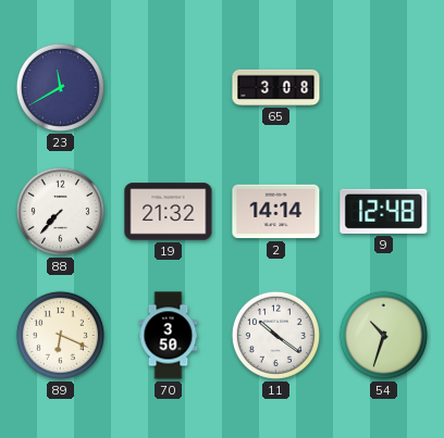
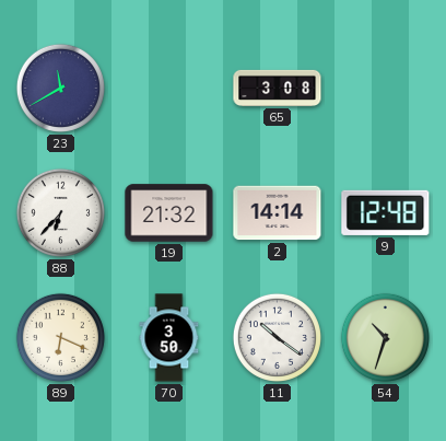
88: 7:37 -> 6:37 (60, 212)
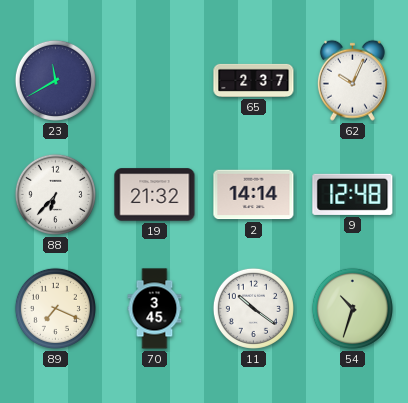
65: 3:08 -> 2:37 (254, 80)
62: none -> 10:04 (352, 80)
89: 6:19 -> 7:19 (55, 308)
70: 3:50 -> 3:45 (155, 309)
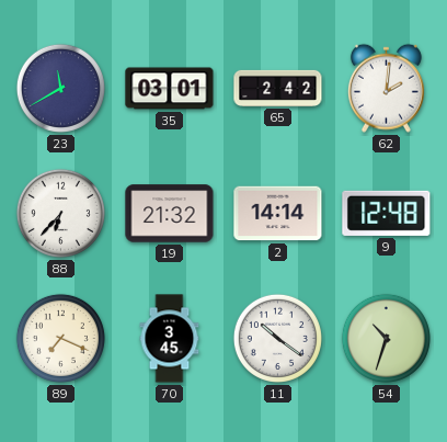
35: none -> 03:01 (170, 89)
65: 2:37 -> 2:42 (278, 88)
62: 10:04 -> 2:01 (386, 88)
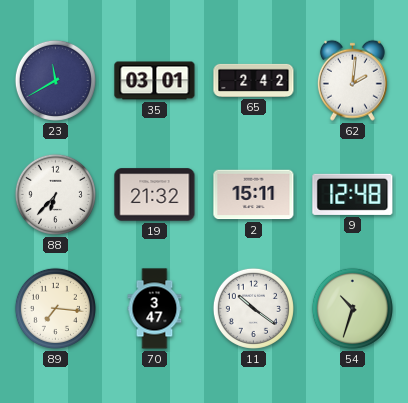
2: 14:14 -> 15:11 (254, 195)
89: 7:19 -> 7:16 (55, 308)
70: 3:45 -> 3:47 (155, 309)
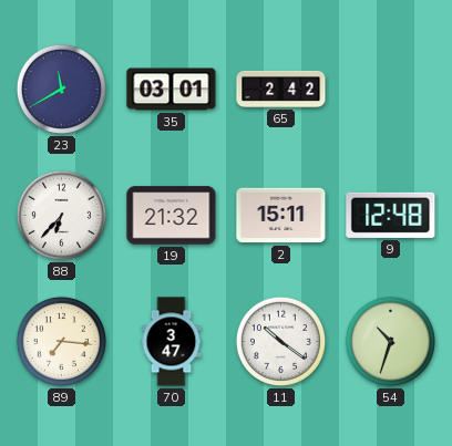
62: 2:01 -> none (352, 80)
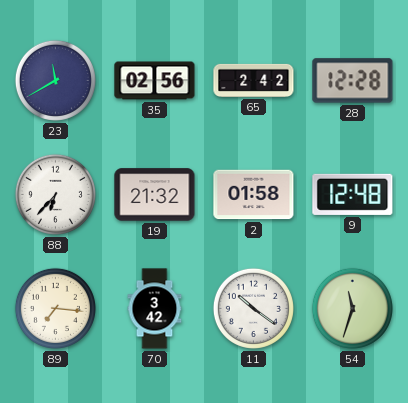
35: 03:01 -> 02:56 (155, 81)
28: none -> 12:28 (353, 81)
2: 15:11 -> 01:58 (254, 195)
70: 3:47 -> 3:42 (155, 309)
54: 10:33 -> 11:33 (352, 308)
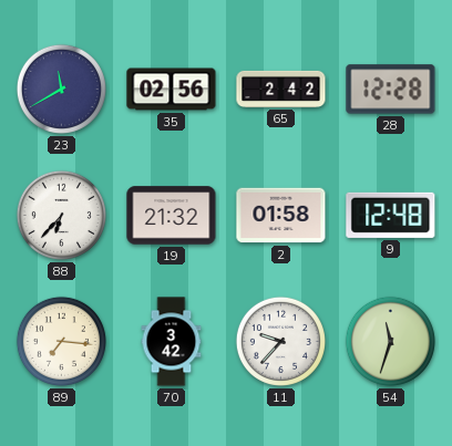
11: 10:21 -> 9:37 (280, 341)
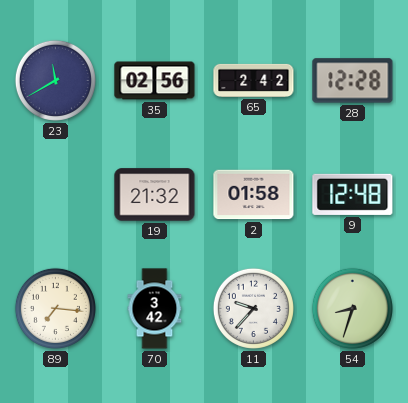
88: 6:37 -> none (61, 215)
54: 11:33 -> 8:33 (352, 308)
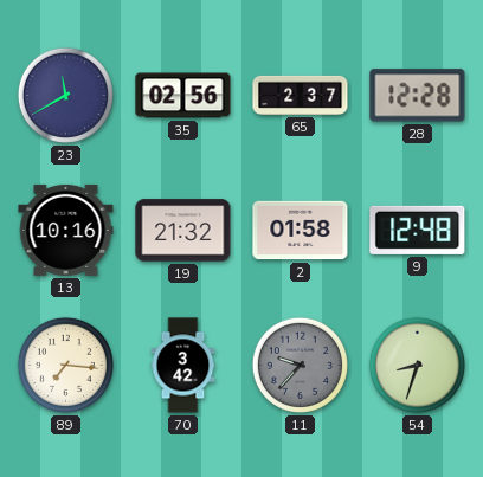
65: 2:42 -> 2:37 (301, 95)
13: none -> 10:16 (66, 230)
11 dial: white -> grey (300, 365)
